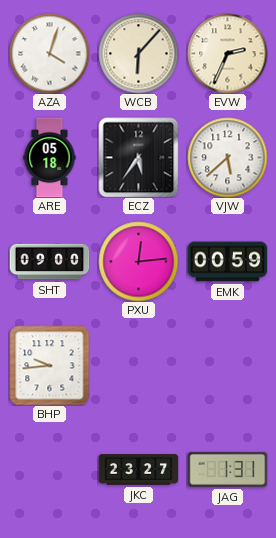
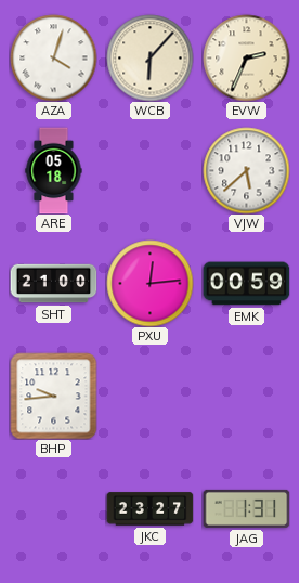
ECZ: 5:36 -> none (138, 157)
SHT: 09:00 -> 21:00 (53, 284)
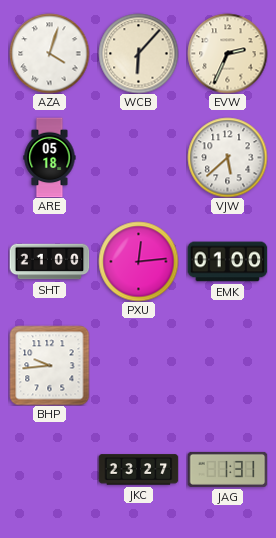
EMK: 00:59 -> 01:00 (227, 262)
